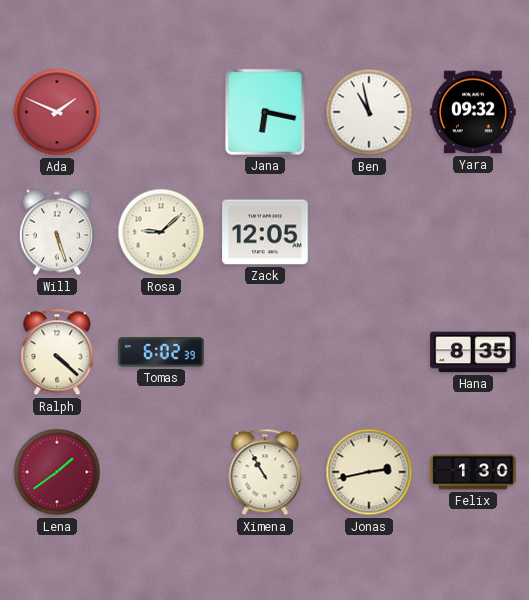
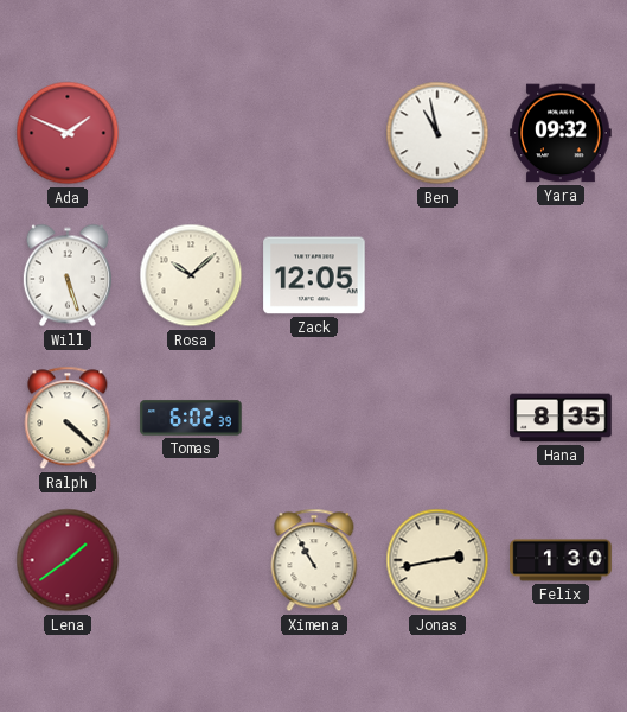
Jana: 6:17 -> none (265, 112)
Rosa: 9:08 -> 10:08 (191, 275)
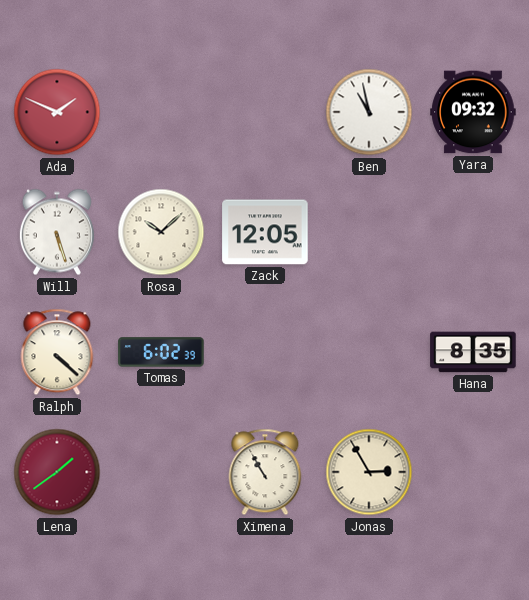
Jonas: 2:43 -> 2:55 (369, 472)
Felix: 1:30 -> none (561, 560)
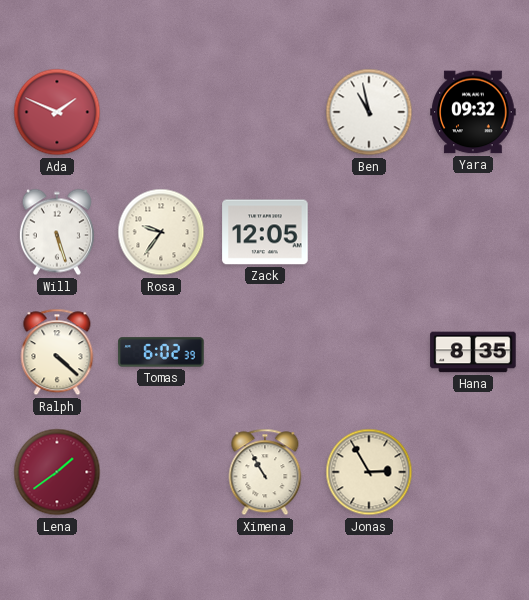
Rosa: 10:08 -> 9:36 (161, 232)
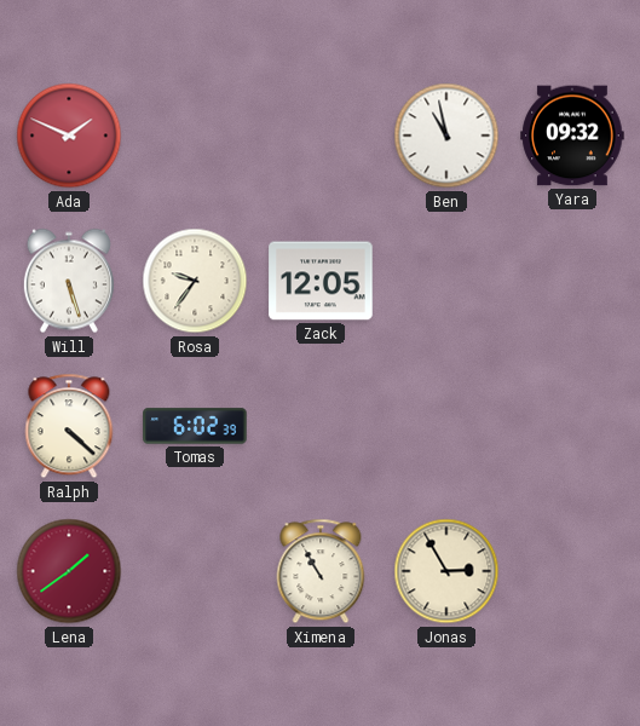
Hana: 8:35 -> none (473, 352)
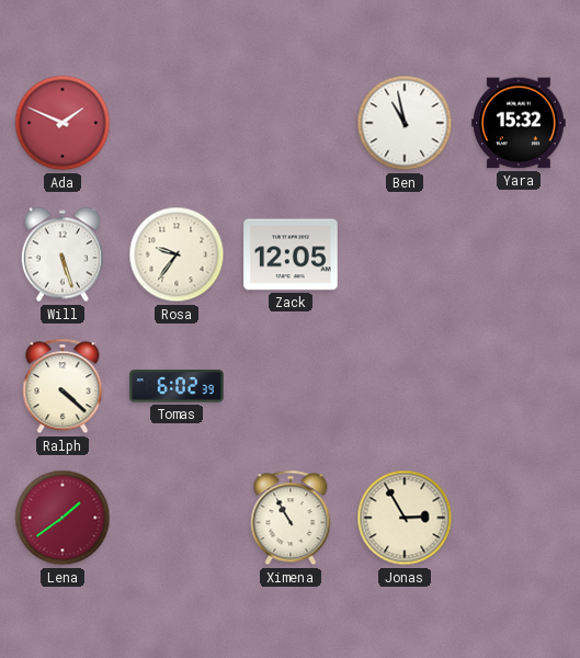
Yara: 09:32 -> 15:32 (519, 123)
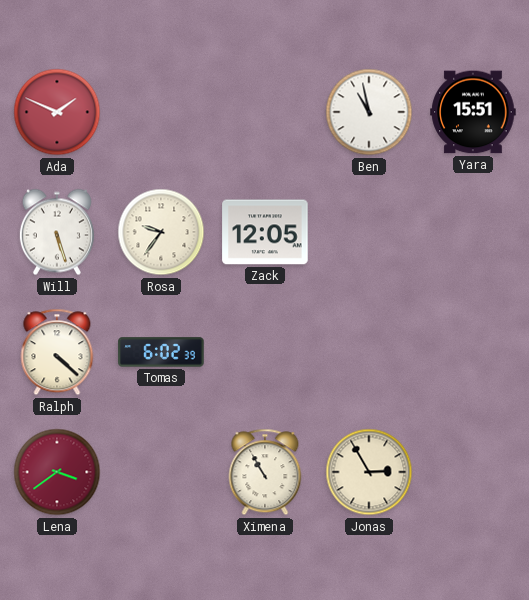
Yara: 15:32 -> 15:51 (473, 112)
Lena: 1:39 -> 3:39 (57, 472)
